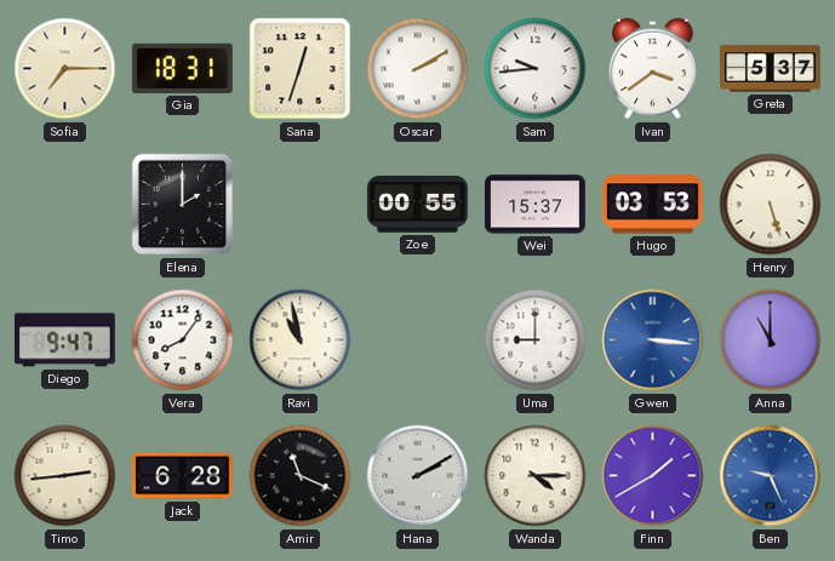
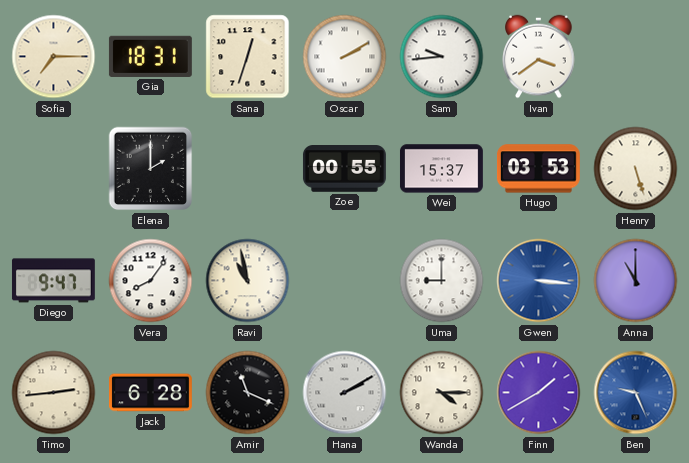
Greta: 5:37 -> none (771, 69)
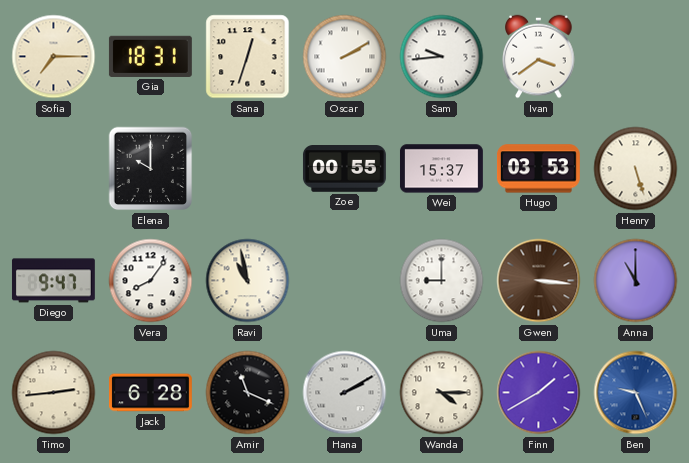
Elena: 2:00 -> 10:00 (151, 169)
Gwen dial: blue -> brown (539, 281)
